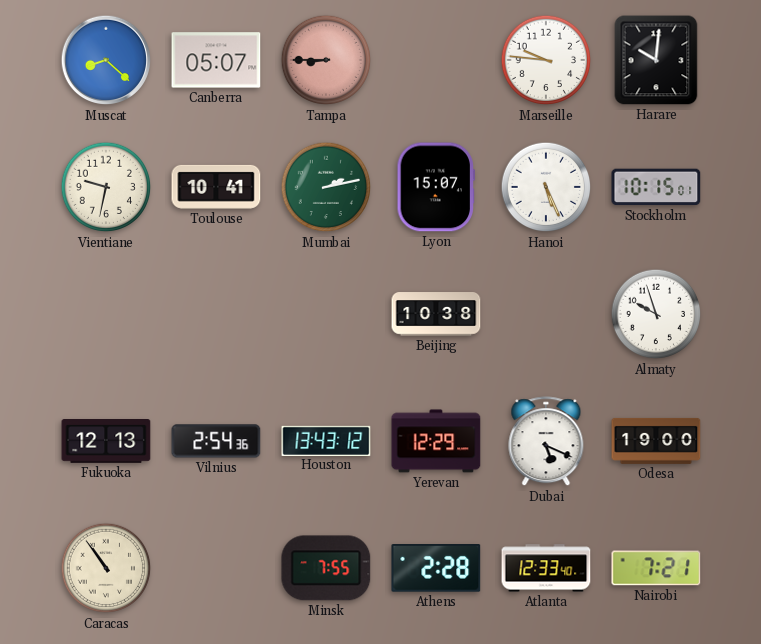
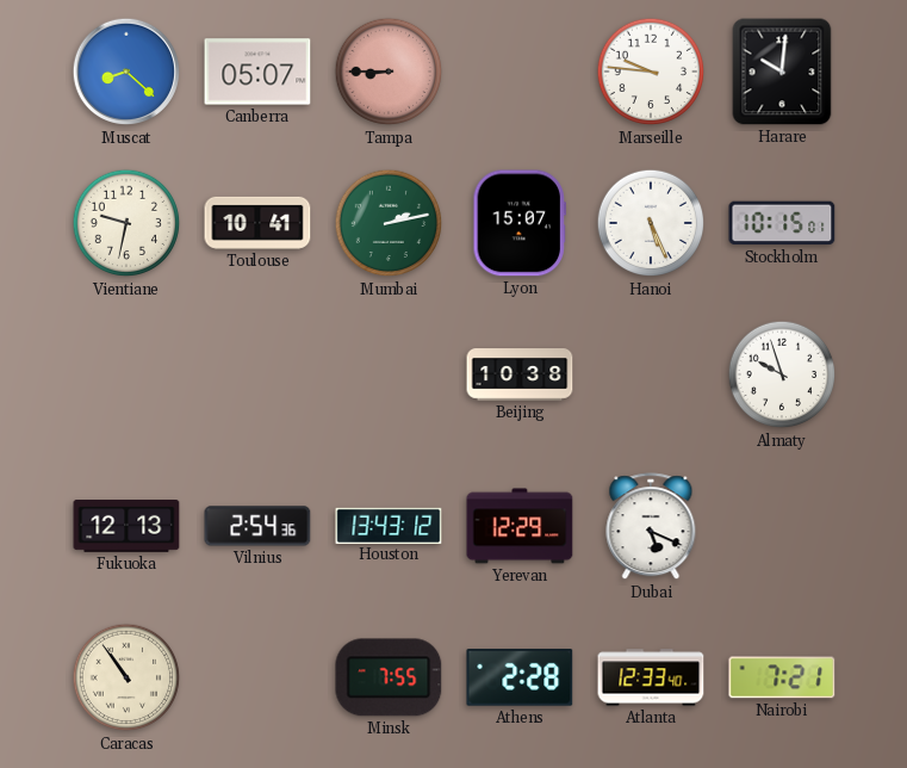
Odesa: 19:00 -> none (656, 441)
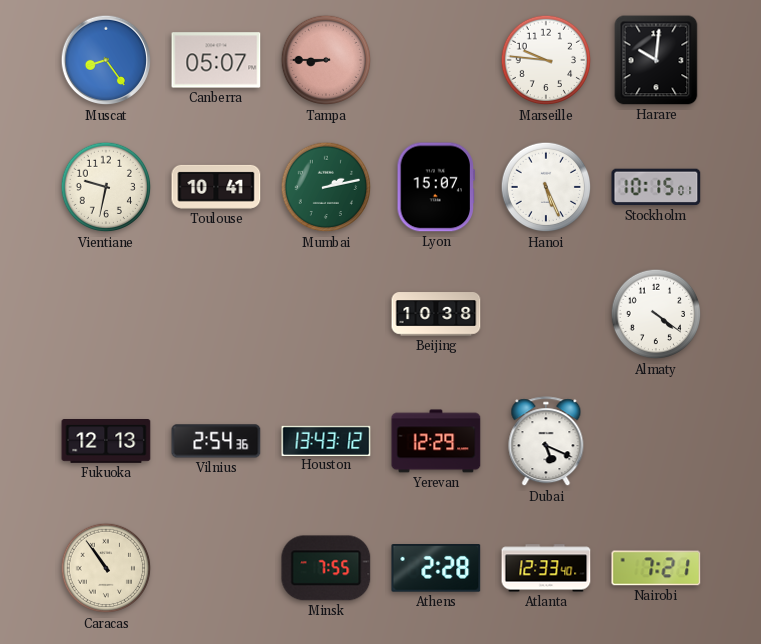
Muscat: 8:22 -> 8:24 (106, 60)
Almaty: 9:57 -> 4:21 (656, 314)
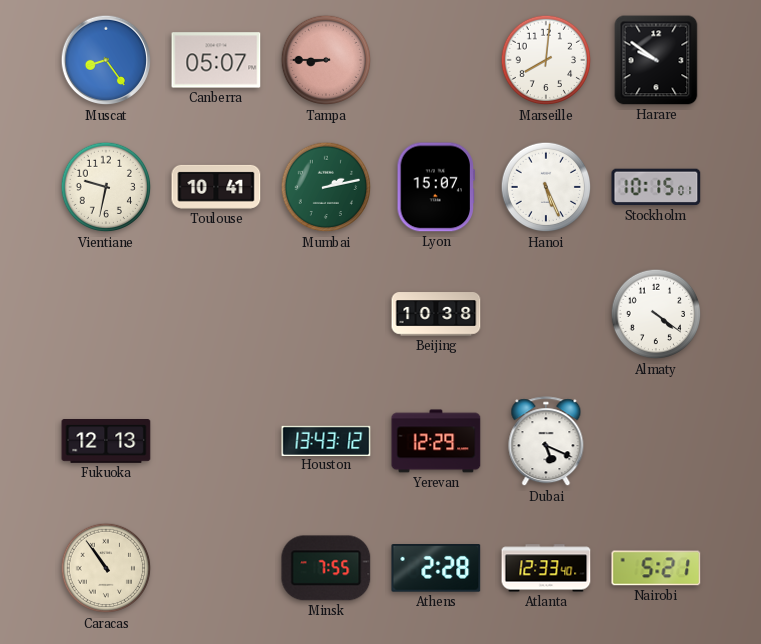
Marseille: 9:46 -> 8:01 (546, 60)
Harare: 10:01 -> 9:51 (656, 60)
Vilnius: 2:54 -> none (216, 441)
Nairobi: 7:21 -> 5:21 (656, 568)
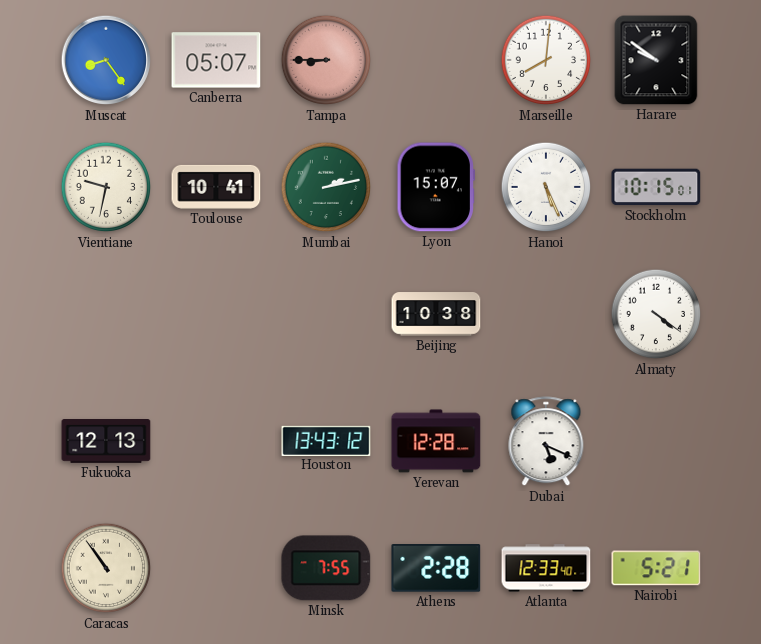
Yerevan: 12:29 -> 12:28 (436, 441)
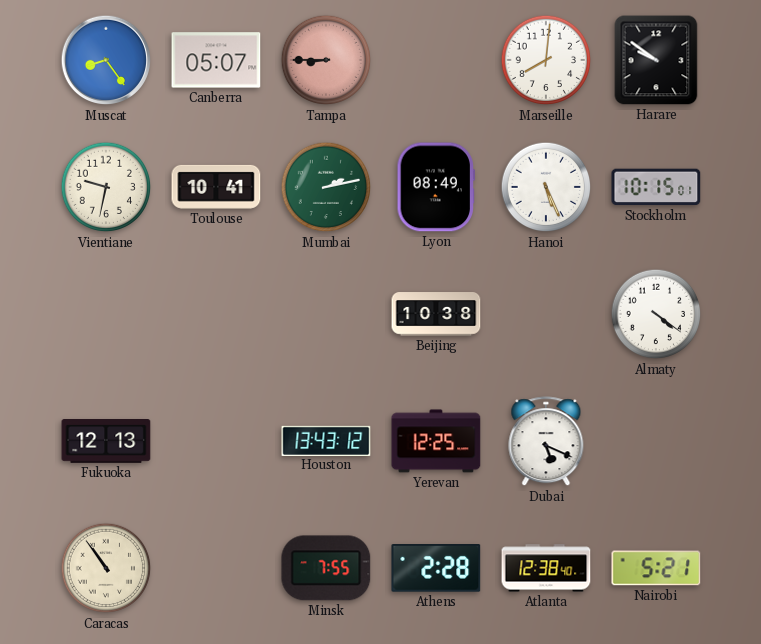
Lyon: 15:07 -> 08:49 (436, 187)
Yerevan: 12:28 -> 12:25 (436, 441)
Atlanta: 12:33 -> 12:38 (546, 568)
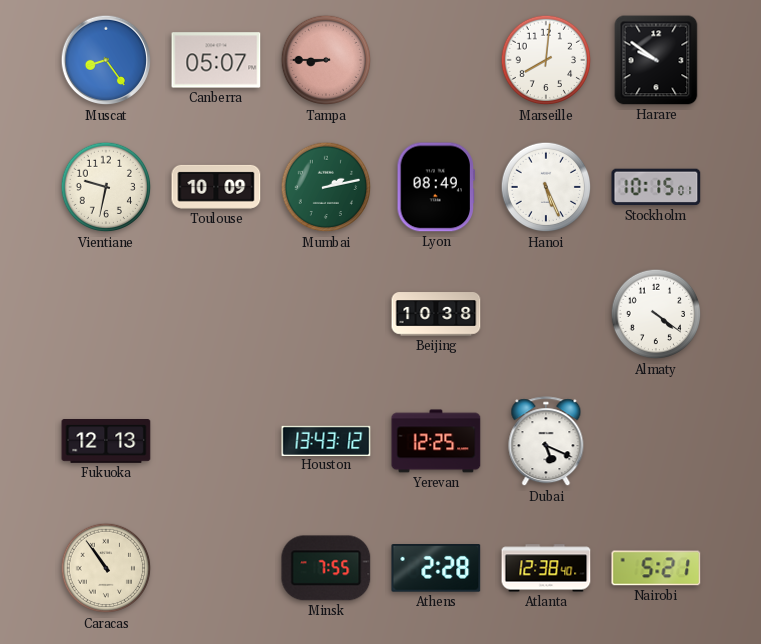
Toulouse: 10:41 -> 10:09 (216, 187)
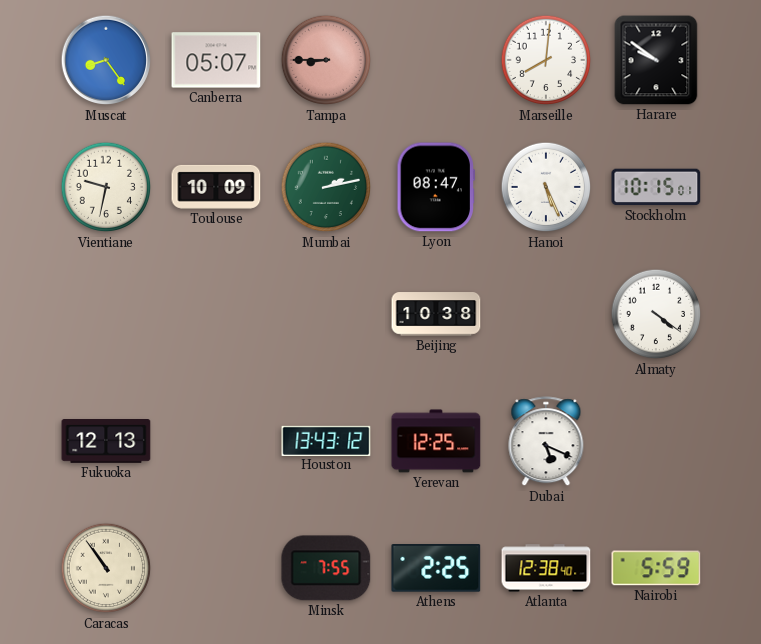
Lyon: 08:49 -> 08:47 (436, 187)
Athens: 2:28 -> 2:25 (436, 569)
Nairobi: 5:21 -> 5:59 (656, 568)
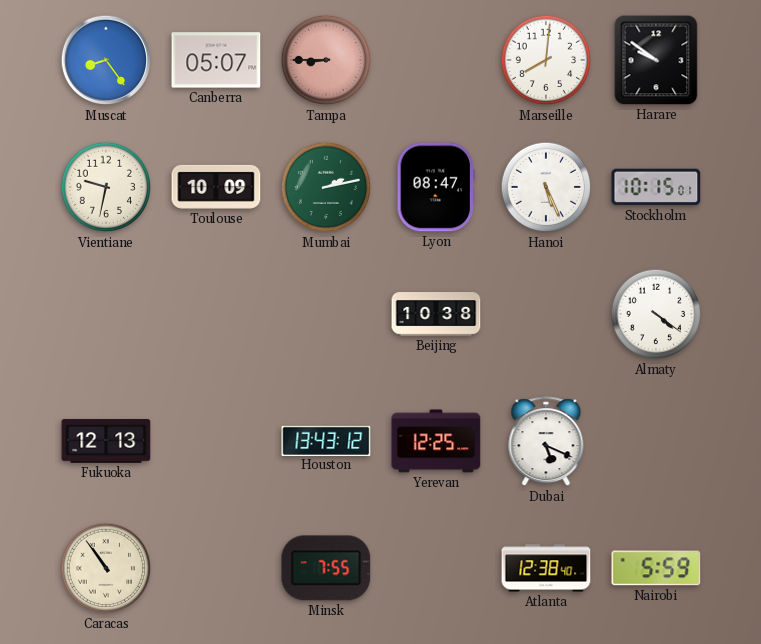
Athens: 2:25 -> none (436, 569)
